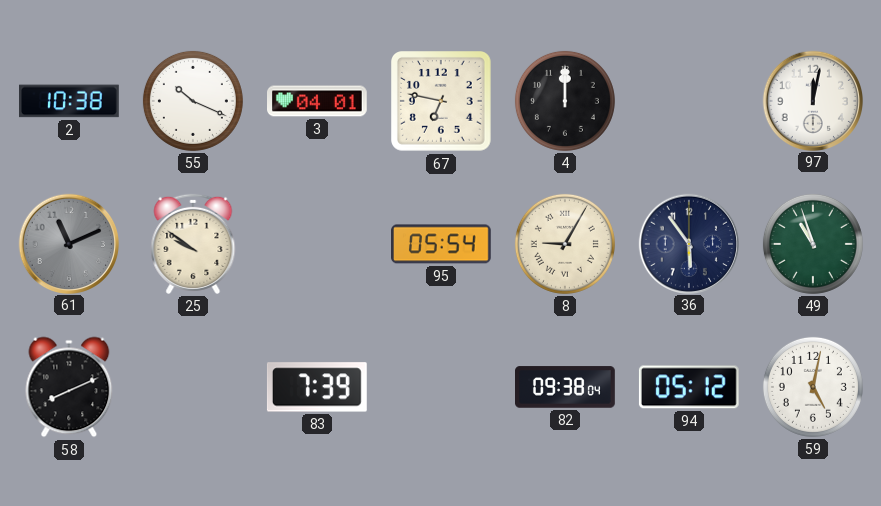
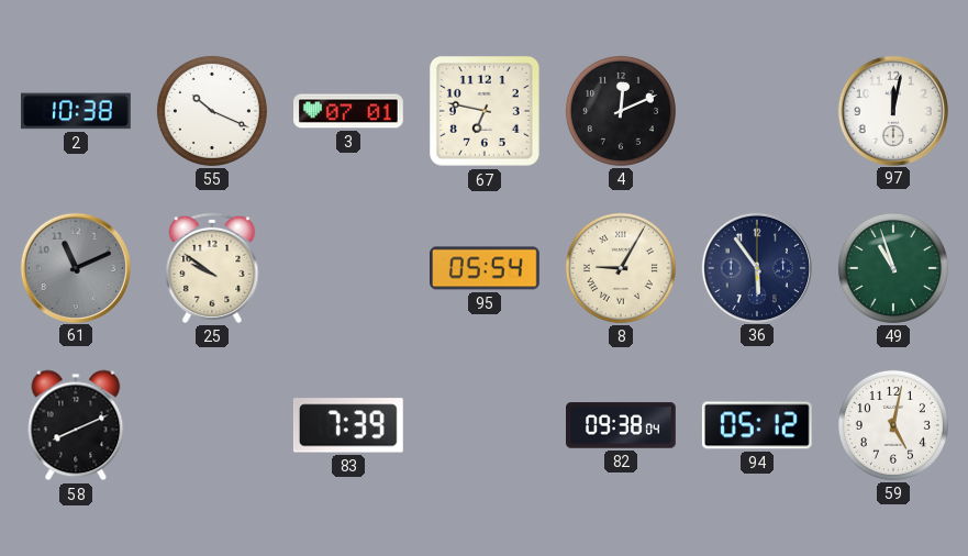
3: 04:01 -> 07:01 (349, 111)
4: 12:00 -> 12:11 (621, 111)
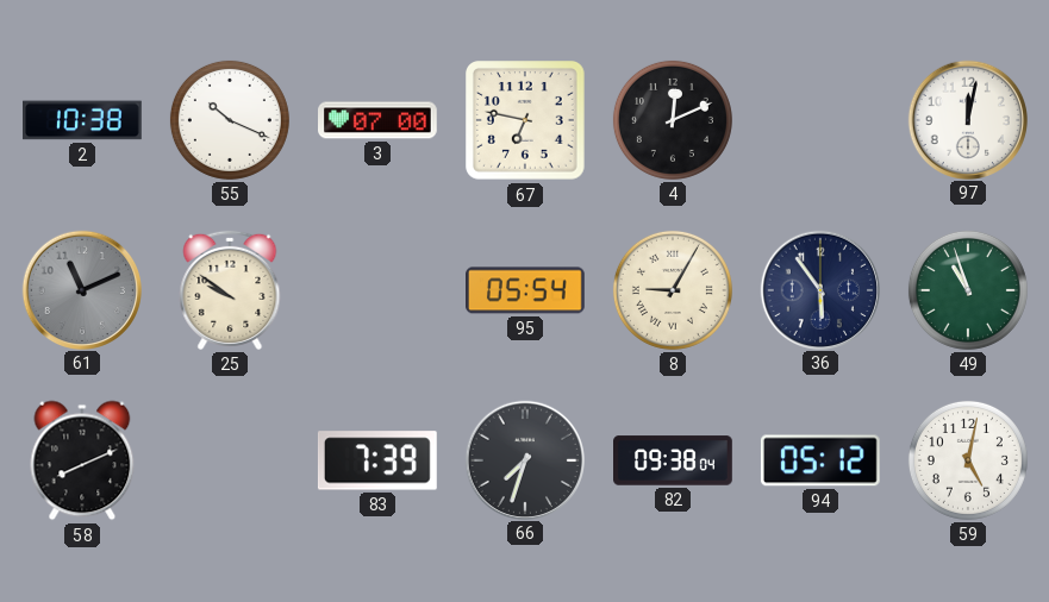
3: 07:01 -> 07:00 (379, 120)
66: none -> 7:33 (524, 459)
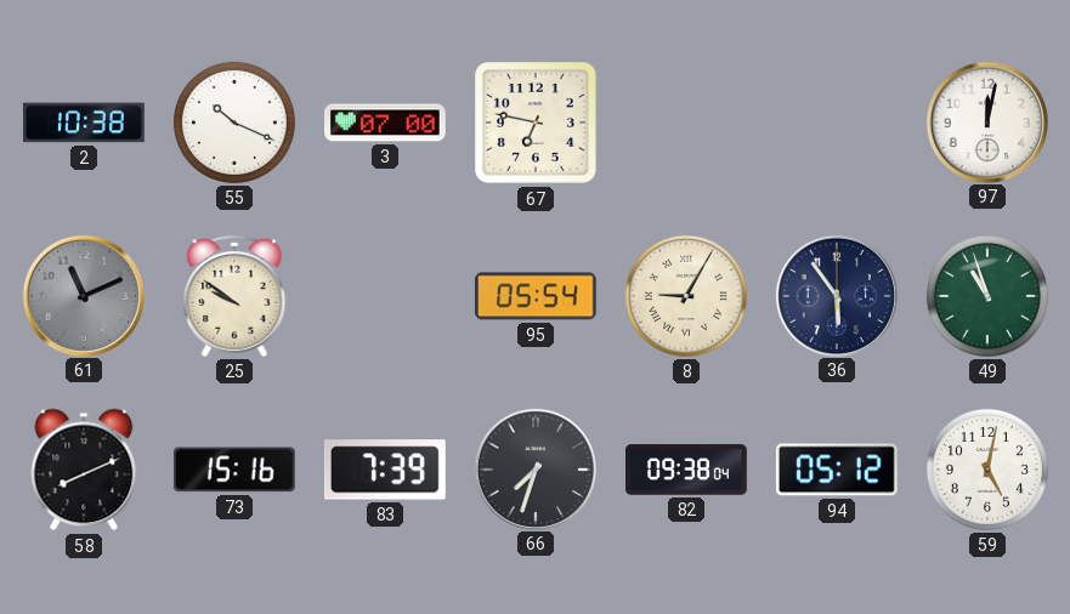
4: 12:11 -> none (673, 120)
73: none -> 15:16 (234, 470)
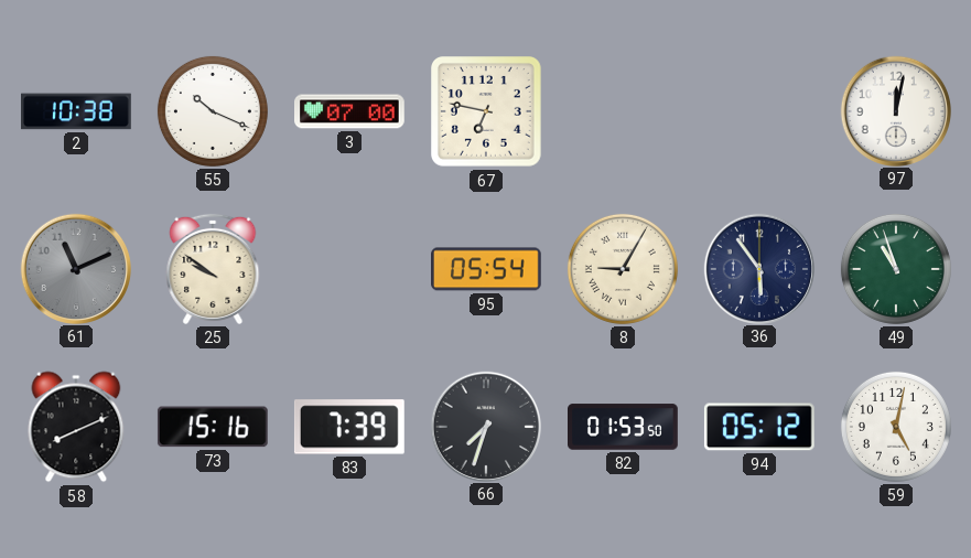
82: 09:38 -> 01:53 (624, 427)
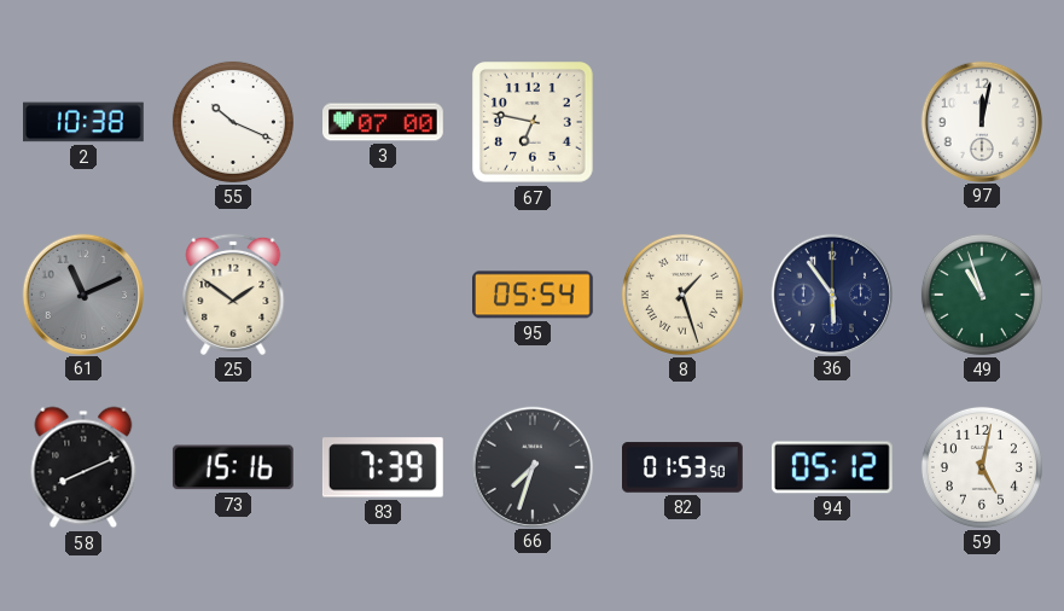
25: 9:51 -> 1:51 (233, 295)
8: 9:05 -> 1:27 (682, 295)
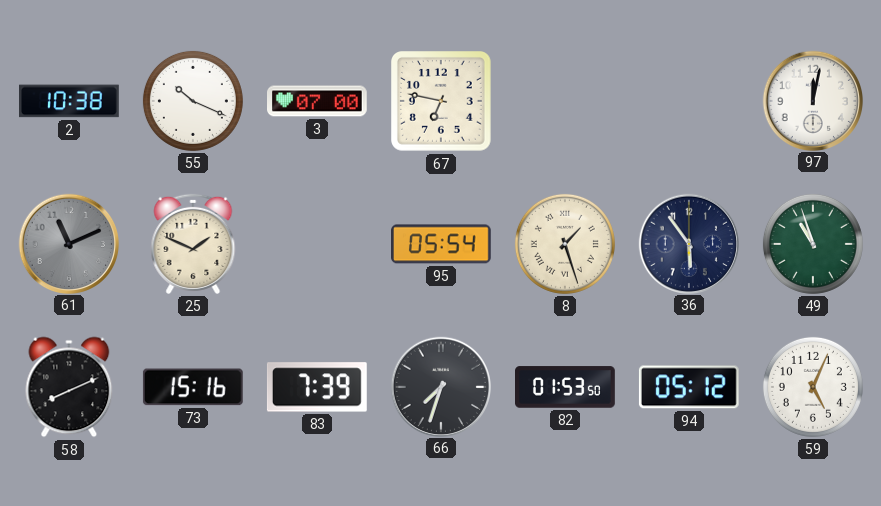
25: 1:51 -> 1:49 (193, 244)
59: 5:02 -> 5:04 (813, 387)
